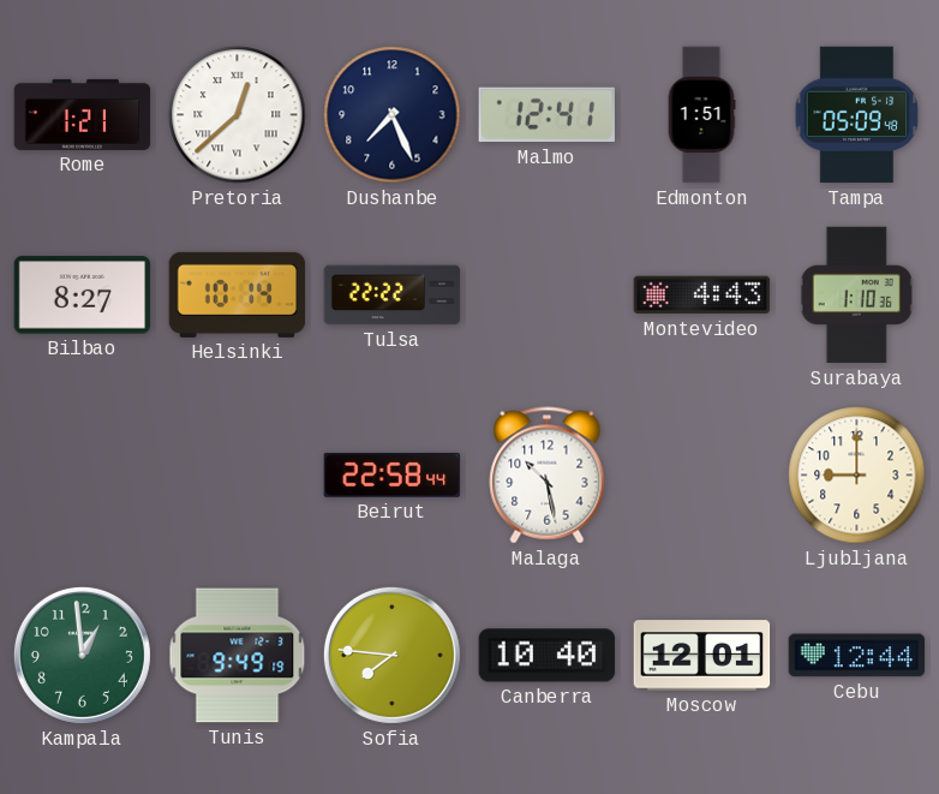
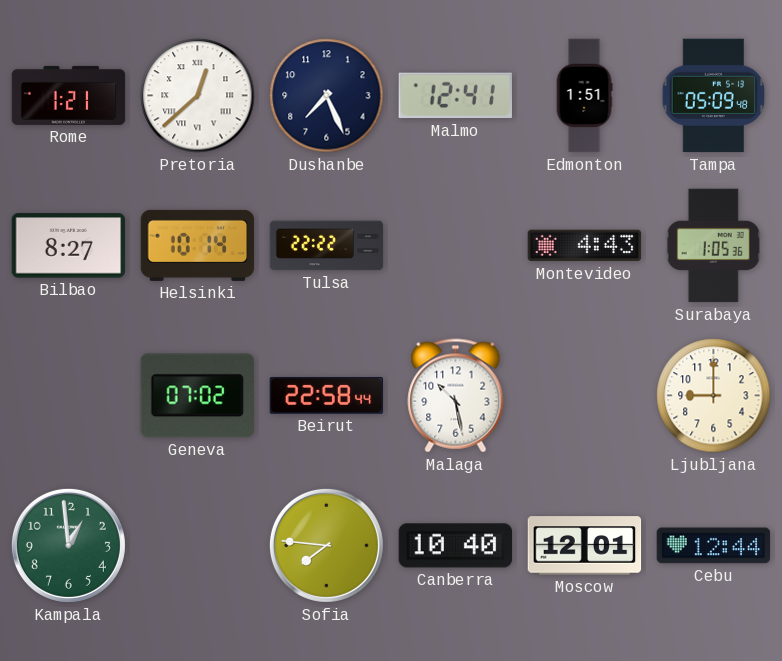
Surabaya: 1:10 -> 1:05 (713, 246)
Geneva: none -> 07:02 (197, 396)
Tunis: 9:49 -> none (238, 656)
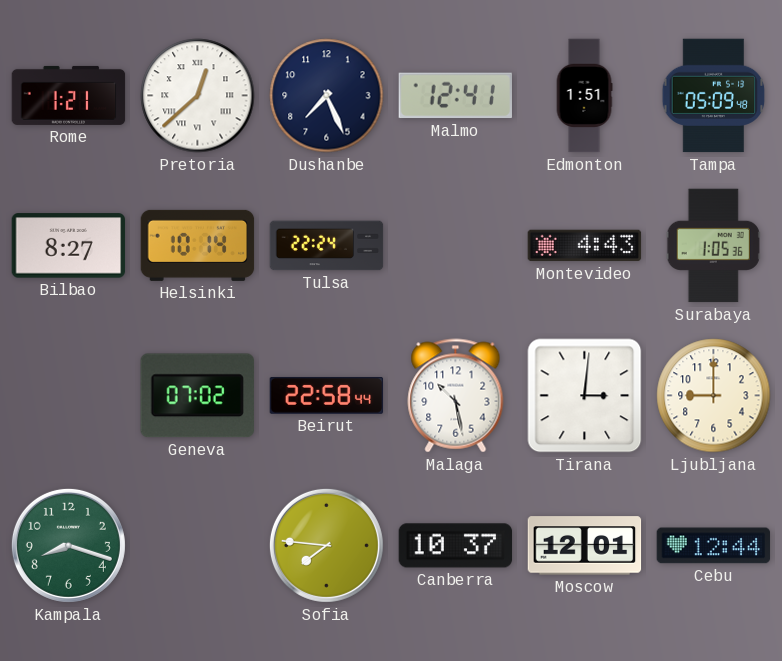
Tulsa: 22:22 -> 22:24 (327, 246)
Tirana: none -> 3:01 (585, 396)
Kampala: 12:59 -> 8:18 (68, 545)
Canberra: 10:40 -> 10:37 (456, 546)
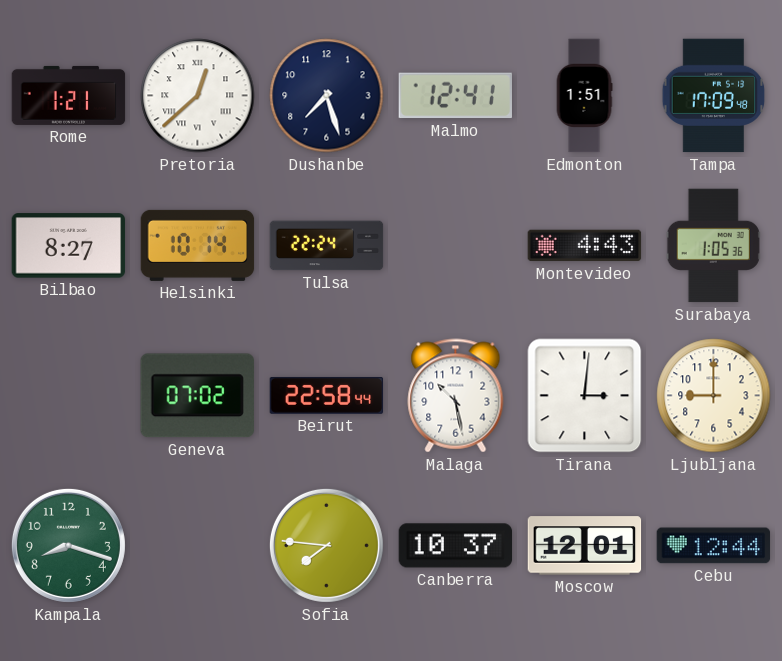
Dushanbe: 7:26 -> 7:27 (327, 96)
Tampa: 05:09 -> 17:09 (714, 96)
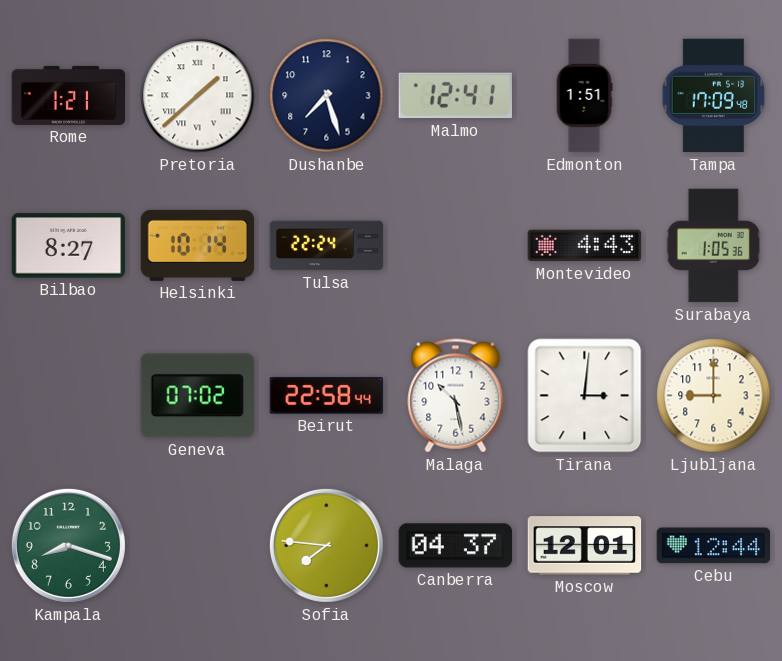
Pretoria: 12:38 -> 1:38 (198, 96)
Canberra: 10:37 -> 04:37 (456, 546)
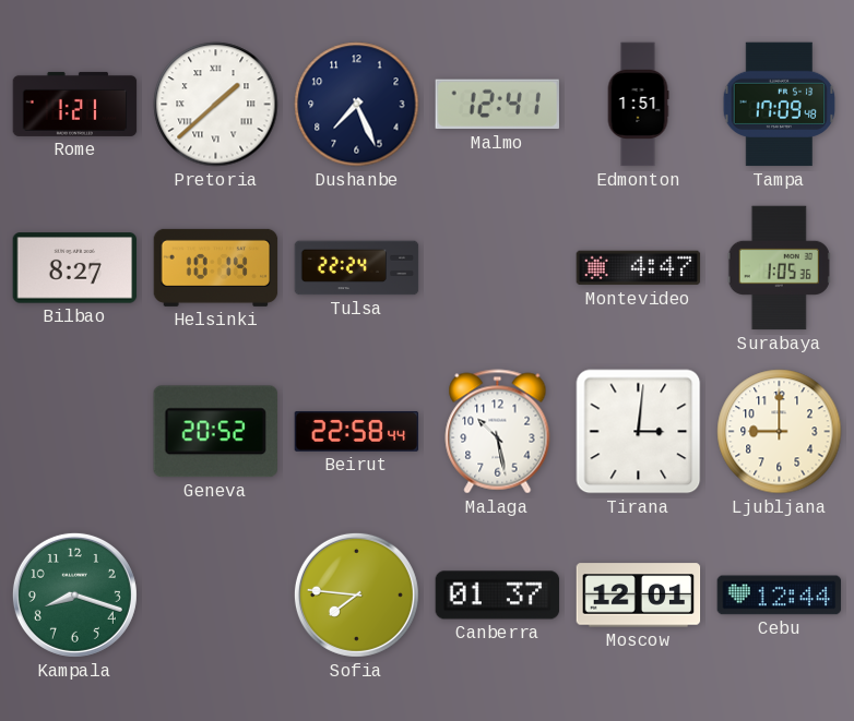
Dushanbe: 7:27 -> 7:26 (357, 105)
Montevideo: 4:43 -> 4:47 (639, 268)
Geneva: 07:02 -> 20:52 (215, 432)
Canberra: 04:37 -> 01:37 (498, 596)
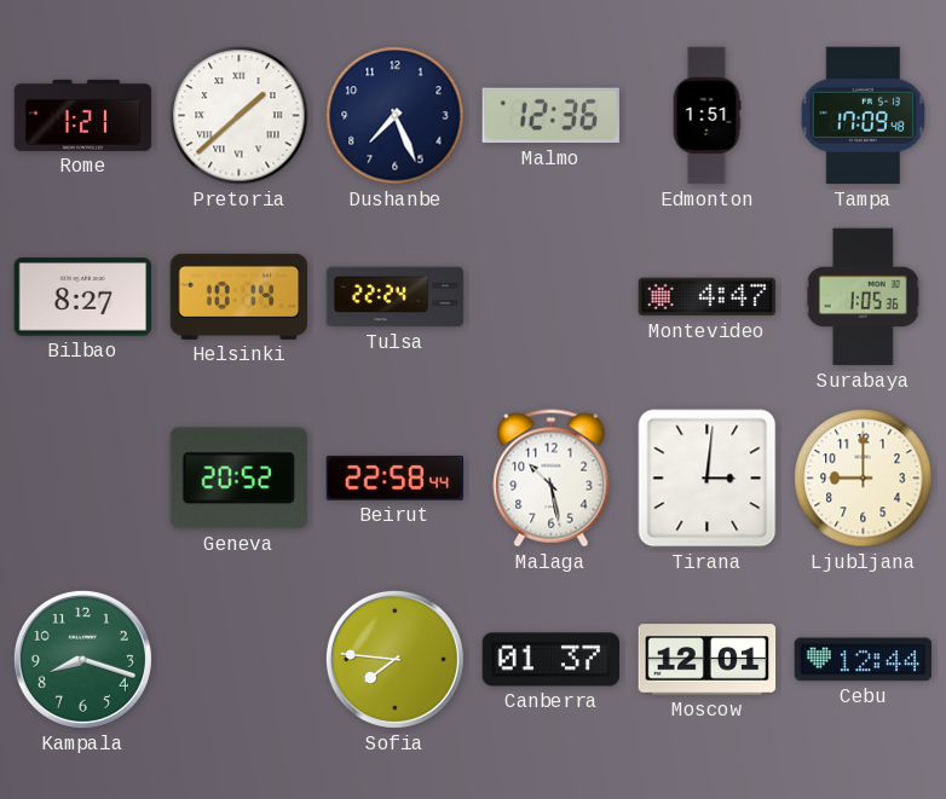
Malmo: 12:41 -> 12:36 (550, 116)
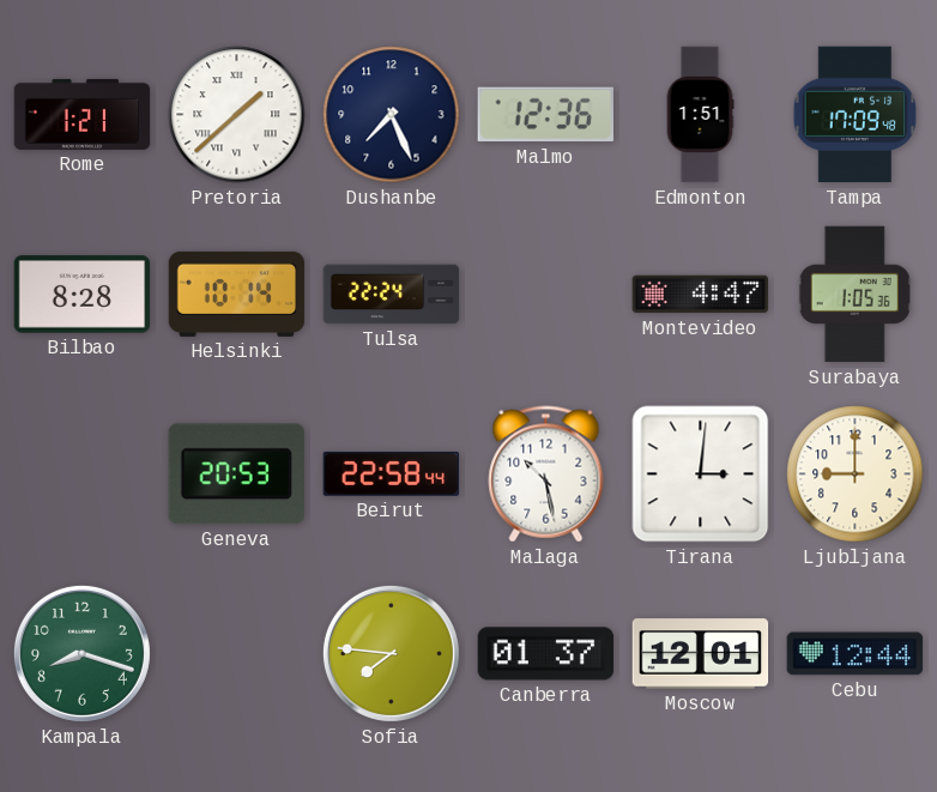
Bilbao: 8:27 -> 8:28 (83, 295)
Geneva: 20:52 -> 20:53 (236, 474)
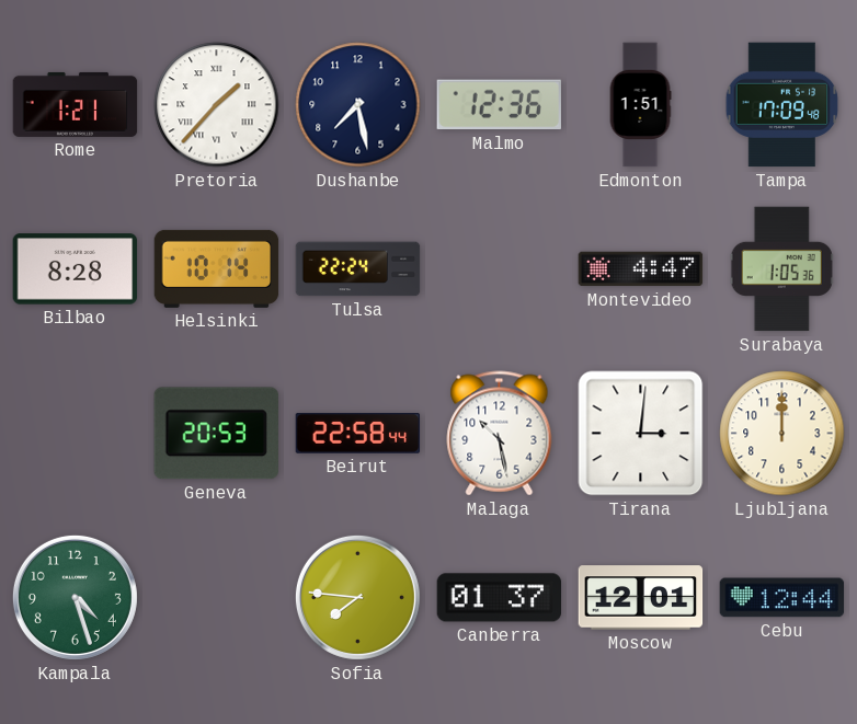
Pretoria: 1:38 -> 1:37 (217, 105)
Dushanbe: 7:26 -> 7:28 (358, 105)
Ljubljana: 9:00 -> 12:00 (782, 434)
Kampala: 8:18 -> 4:27 (75, 597)
